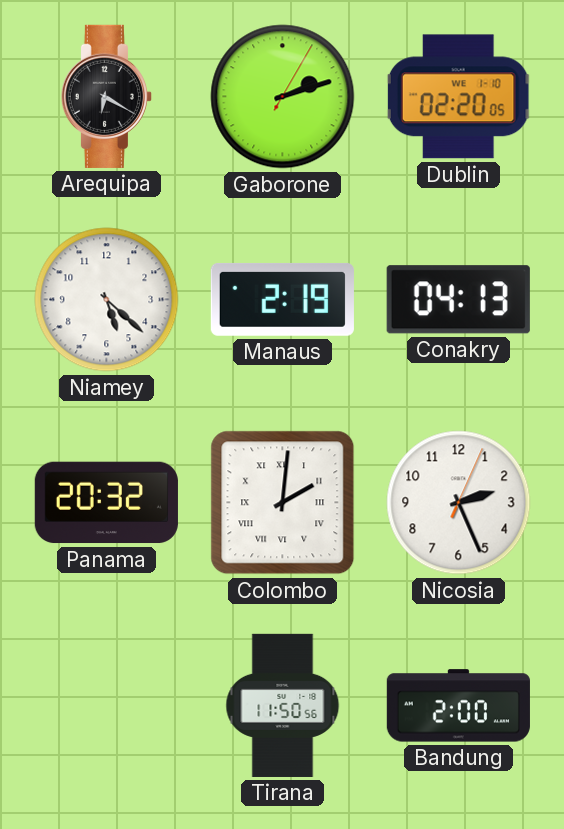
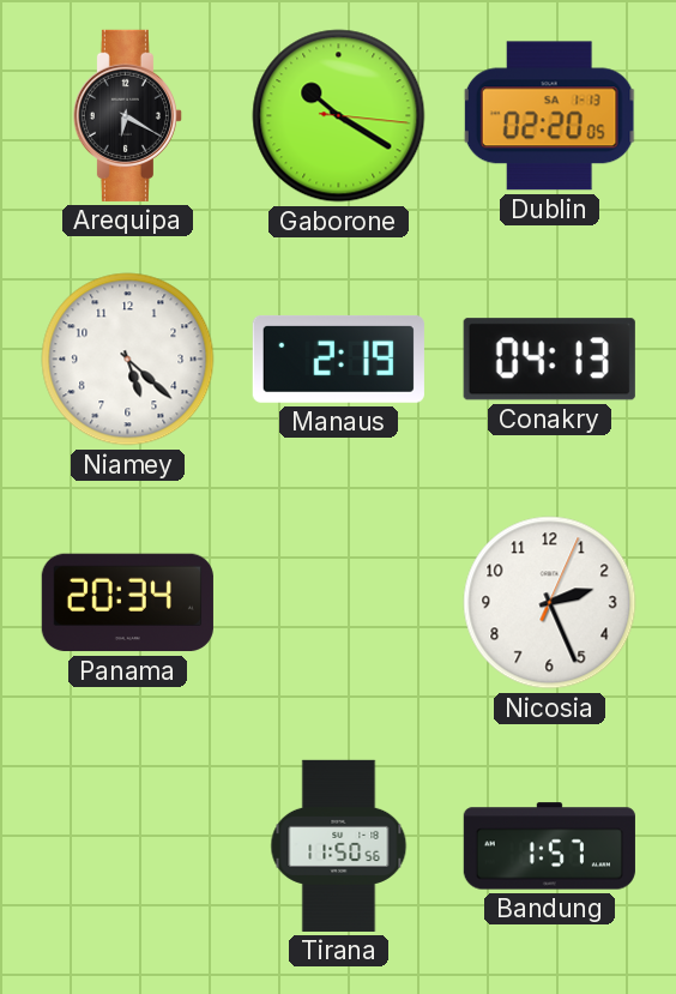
Gaborone: 2:12 -> 10:20 (339, 116)
Dublin date: WE 1-10 -> SA 1-13 (549, 116)
Panama: 20:32 -> 20:34 (127, 603)
Colombo: 2:01 -> none (283, 503)
Bandung: 2:00 -> 1:57 (549, 847)
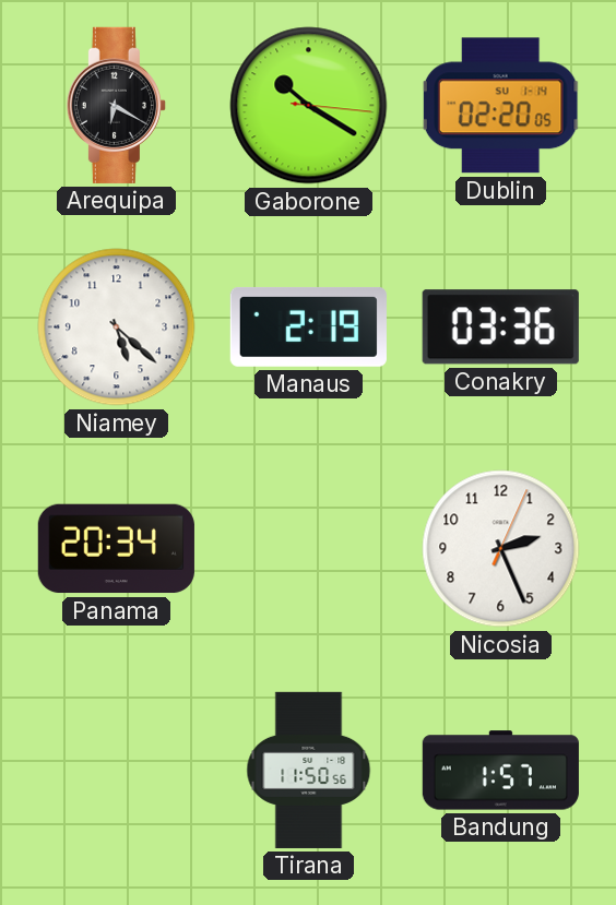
Dublin date: SA 1-13 -> SU 1-14 (500, 106)
Conakry: 04:13 -> 03:36 (500, 328)
